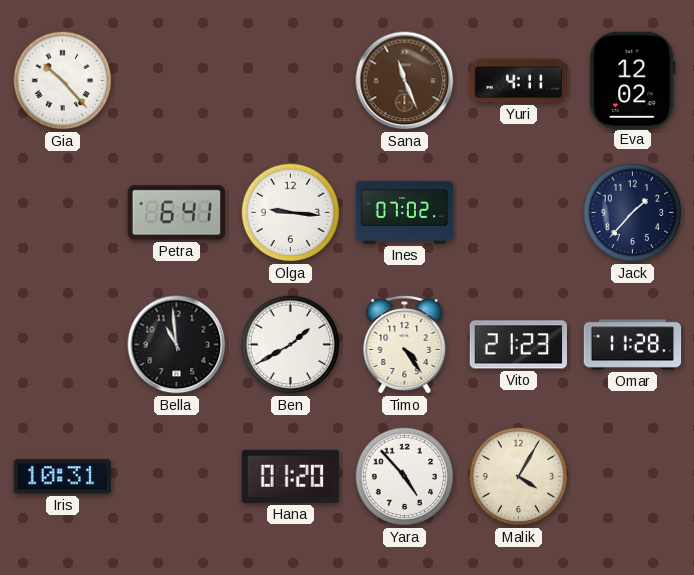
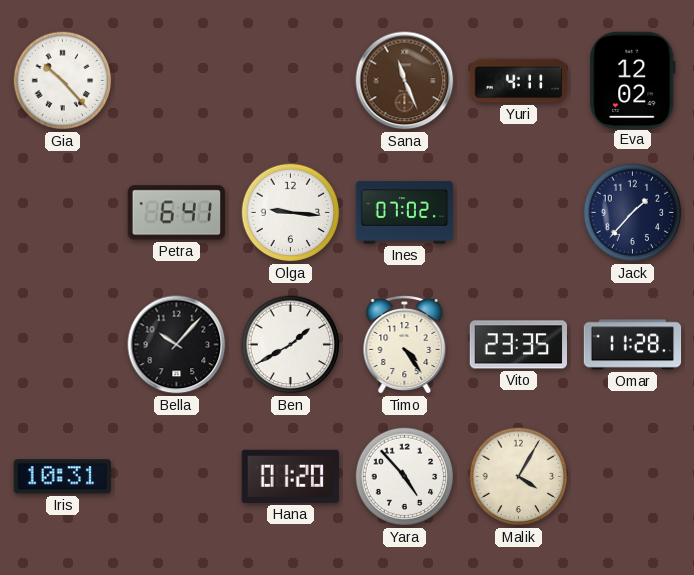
Bella: 10:59 -> 10:07 (177, 345)
Vito: 21:23 -> 23:35 (518, 345)
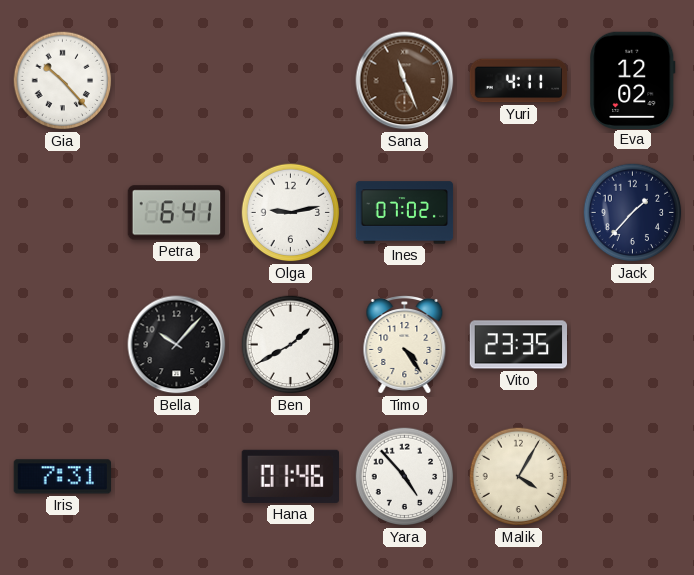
Olga: 9:16 -> 9:13 (291, 213)
Omar: 11:28 -> none (633, 345)
Iris: 10:31 -> 7:31 (62, 477)
Hana: 01:20 -> 01:46 (290, 476)
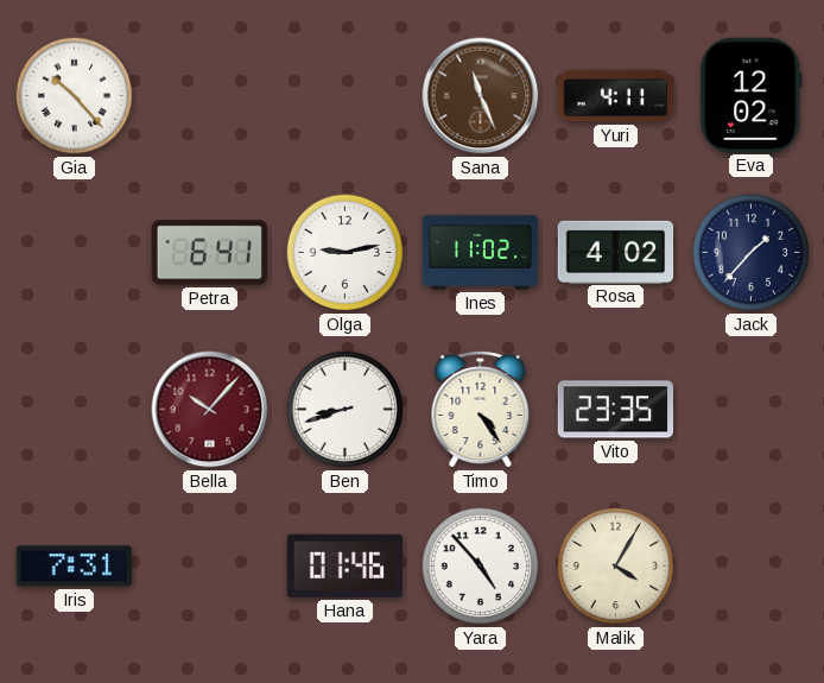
Ines: 07:02 -> 11:02 (481, 253)
Rosa: none -> 4:02 (616, 252)
Bella dial: black -> burgundy (210, 410)
Ben: 1:40 -> 8:42 (346, 410)
